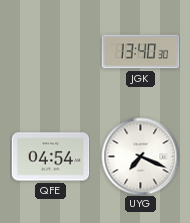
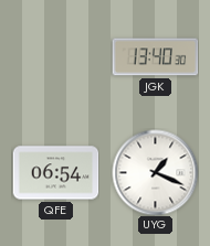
QFE: 04:54 -> 06:54 (55, 173)
UYG: 7:19 -> 1:19 (155, 172)
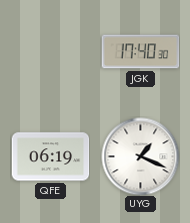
JGK: 13:40 -> 17:40 (140, 52)
QFE: 06:54 -> 06:19 (50, 157)
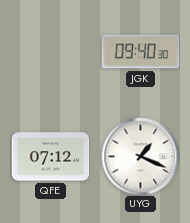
JGK: 17:40 -> 09:40 (140, 52)
QFE: 06:19 -> 07:12 (50, 157)
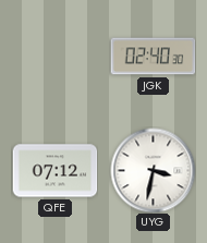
JGK: 09:40 -> 02:40 (153, 57)
UYG: 1:19 -> 3:32 (153, 170)
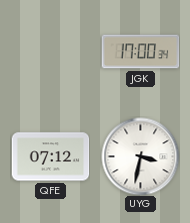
JGK: 02:40 -> 17:00 (140, 52)
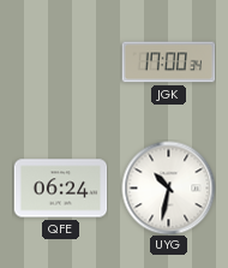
QFE: 07:12 -> 06:24 (60, 189)
UYG: 3:32 -> 10:32 (168, 187)
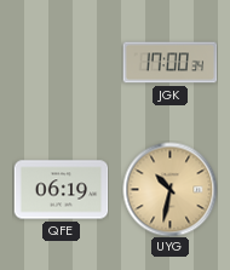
QFE: 06:24 -> 06:19 (61, 190)
UYG dial: white -> champagne (169, 189)
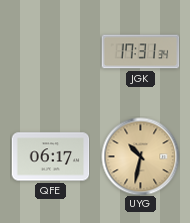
JGK: 17:00 -> 17:31 (140, 52)
QFE: 06:19 -> 06:17 (50, 157)
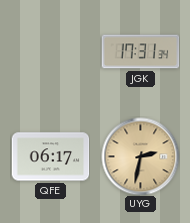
UYG: 10:32 -> 2:32 (140, 156)
